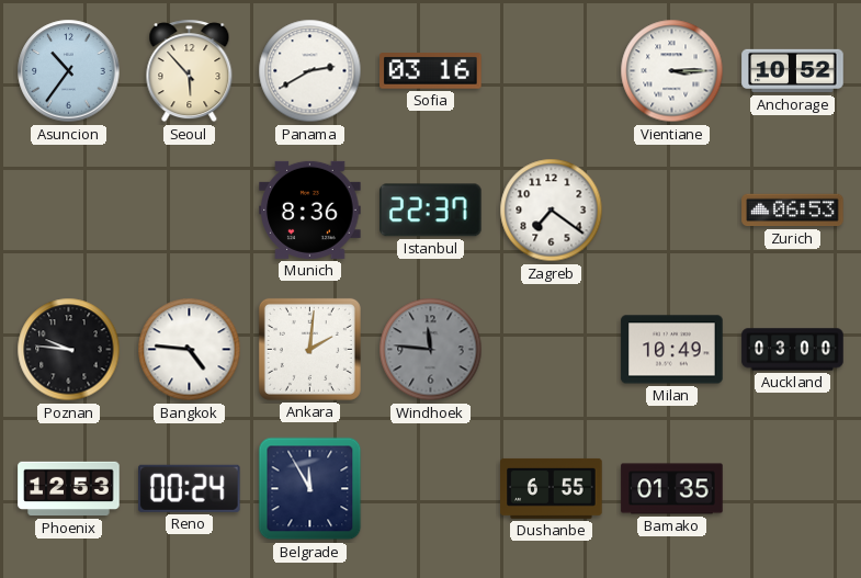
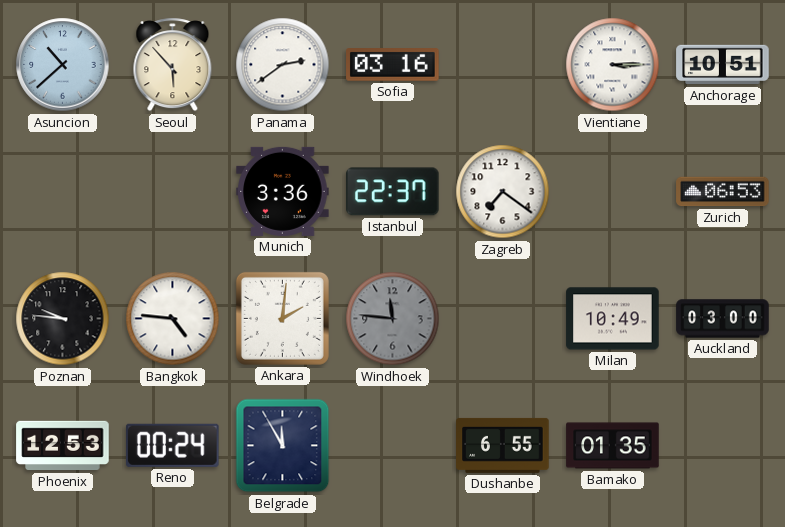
Asuncion: 10:36 -> 10:38 (63, 65)
Panama: 2:40 -> 2:39 (283, 65)
Anchorage: 10:52 -> 10:51 (723, 65)
Munich: 8:36 -> 3:36 (283, 191)
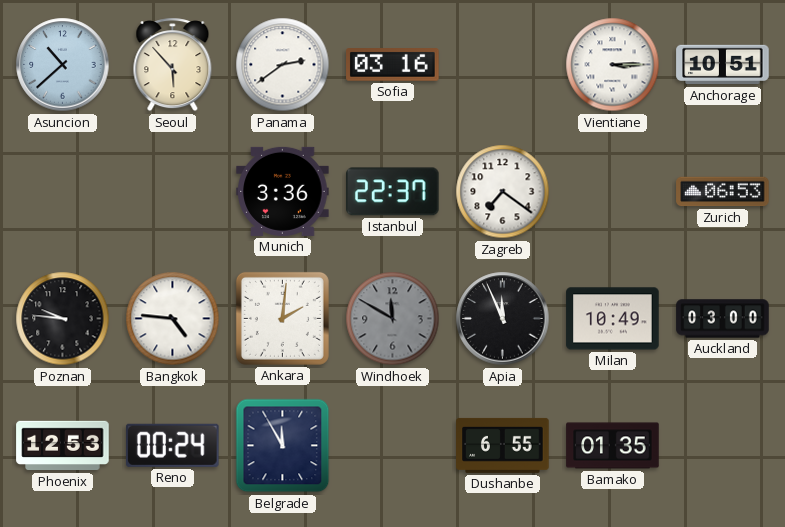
Windhoek: 11:46 -> 11:50 (393, 319)
Apia: none -> 11:56 (503, 319)
